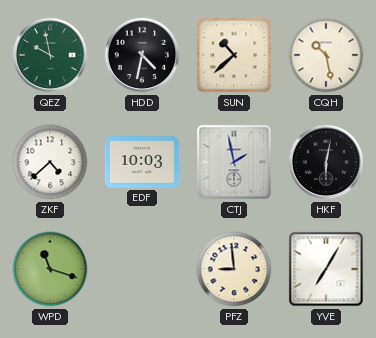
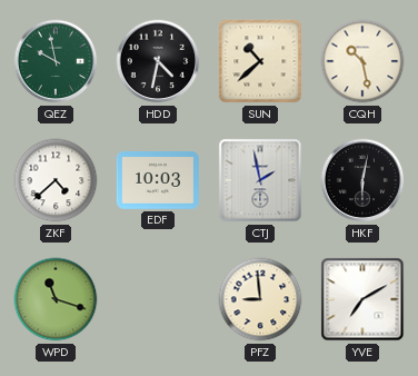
YVE: 7:05 -> 7:10 (362, 299)
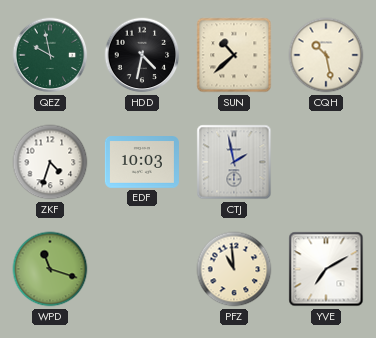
ZKF: 4:38 -> 4:33 (50, 162)
HKF: 6:02 -> none (362, 180)
PFZ: 8:59 -> 10:59 (234, 269)
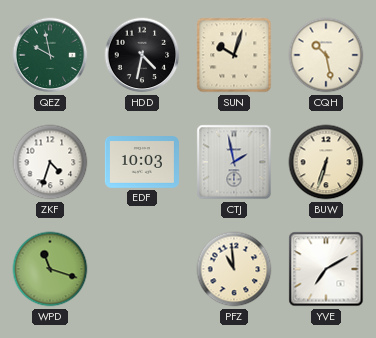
SUN: 10:38 -> 10:03 (234, 55)
BUW: none -> 6:33 (326, 162)
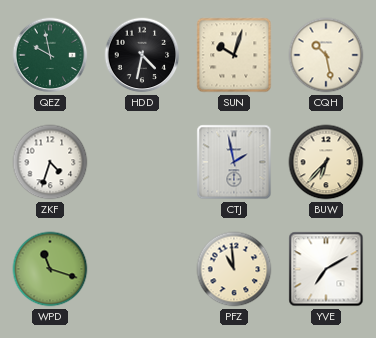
EDF: 10:03 -> none (142, 163)
BUW: 6:33 -> 6:37 (326, 162)
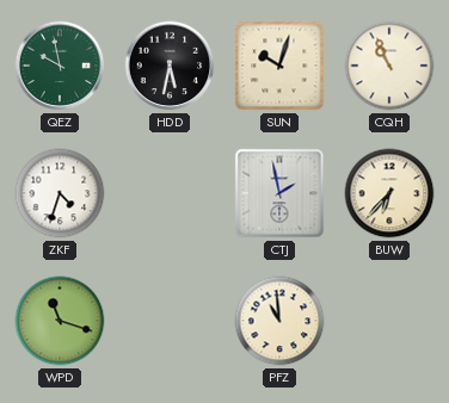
HDD: 4:32 -> 5:32 (170, 66)
CQH: 10:28 -> 10:56 (389, 66)
YVE: 7:10 -> none (326, 269)
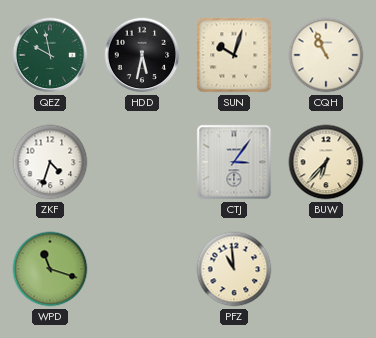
CTJ: 1:58 -> 3:06 (234, 162)
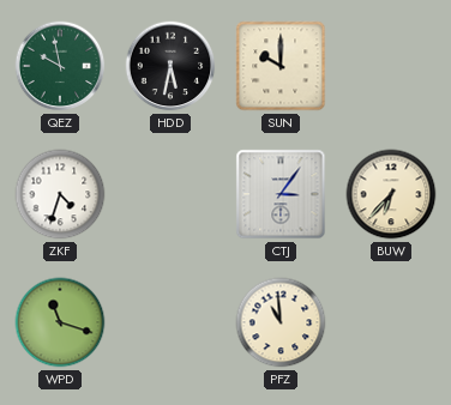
SUN: 10:03 -> 10:00 (281, 66)
CQH: 10:56 -> none (326, 55)
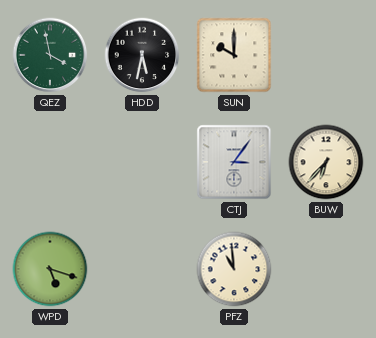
QEZ: 9:58 -> 3:58 (50, 55)
ZKF: 4:33 -> none (60, 194)
WPD: 11:18 -> 5:18 (50, 269)
